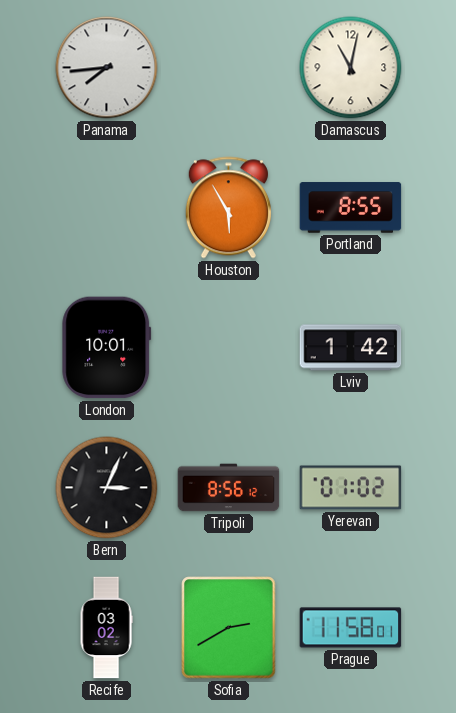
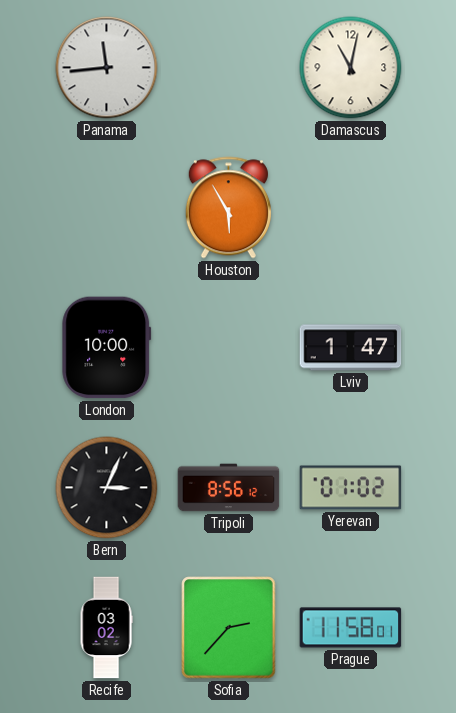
Panama: 7:44 -> 11:44 (107, 68)
Portland: 8:55 -> none (351, 208)
London: 10:01 -> 10:00 (107, 348)
Lviv: 1:42 -> 1:47 (351, 348)
Sofia: 2:40 -> 2:37 (229, 628)
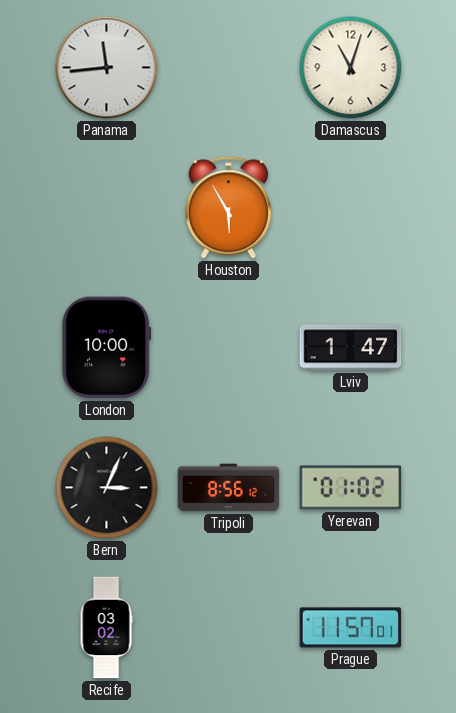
Damascus: 11:02 -> 11:03 (351, 68)
Sofia: 2:37 -> none (229, 628)
Prague: 11:58 -> 11:57 (351, 628)
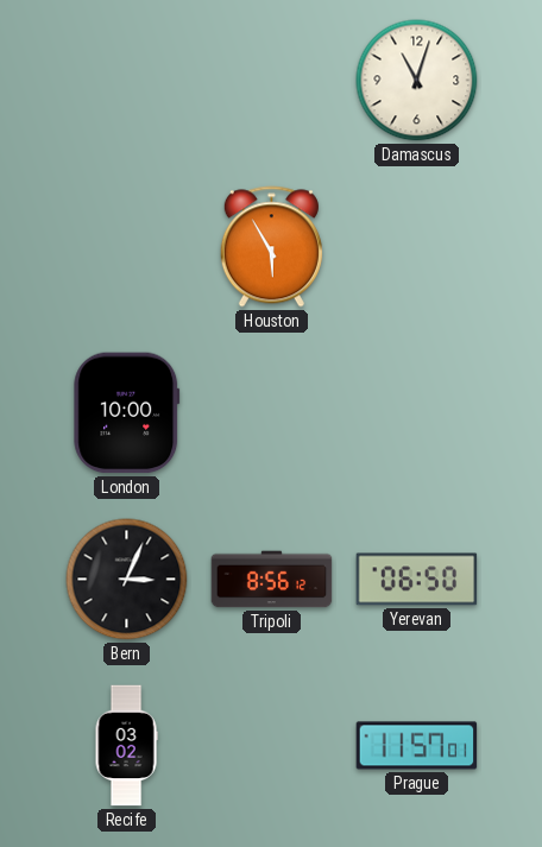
Panama: 11:44 -> none (107, 68)
Lviv: 1:47 -> none (351, 348)
Yerevan: 01:02 -> 06:50 (417, 580)
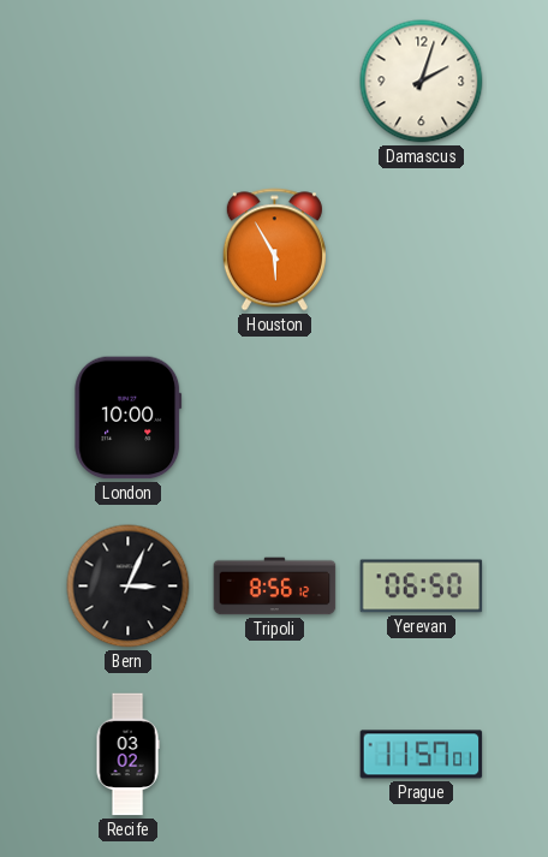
Damascus: 11:03 -> 2:03 (422, 82)
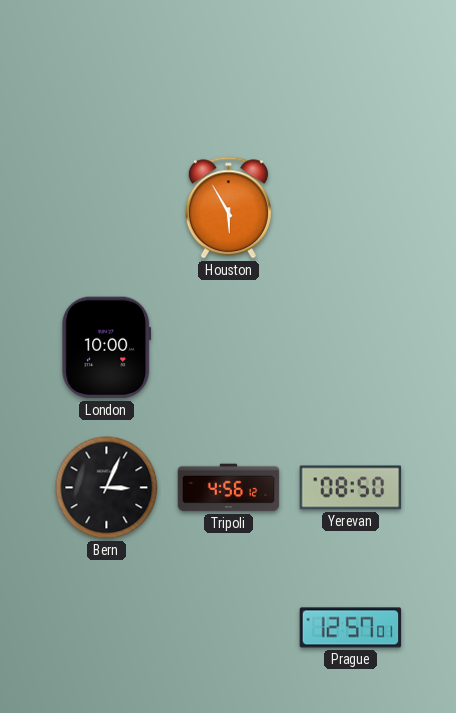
Damascus: 2:03 -> none (422, 82)
Tripoli: 8:56 -> 4:56 (229, 488)
Yerevan: 06:50 -> 08:50 (351, 488)
Recife: 03:02 -> none (127, 755)
Prague: 11:57 -> 12:57 (351, 628)
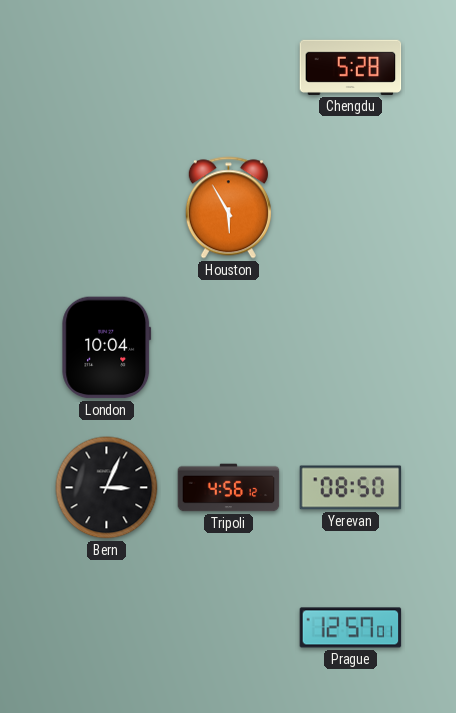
Chengdu: none -> 5:28 (351, 67)
London: 10:00 -> 10:04 (107, 348)
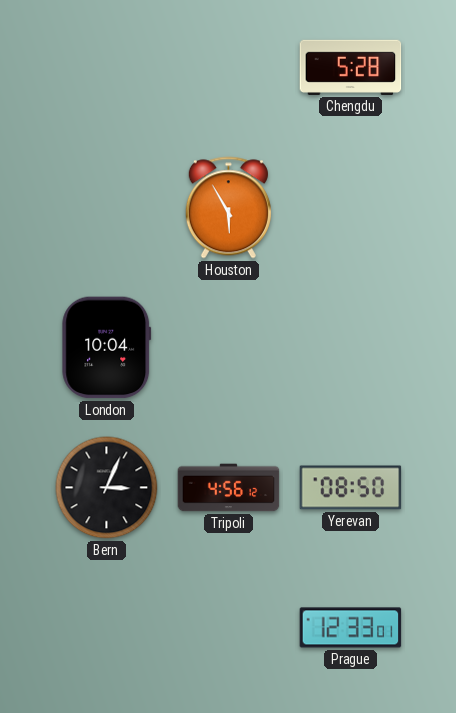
Prague: 12:57 -> 12:33 (351, 628)
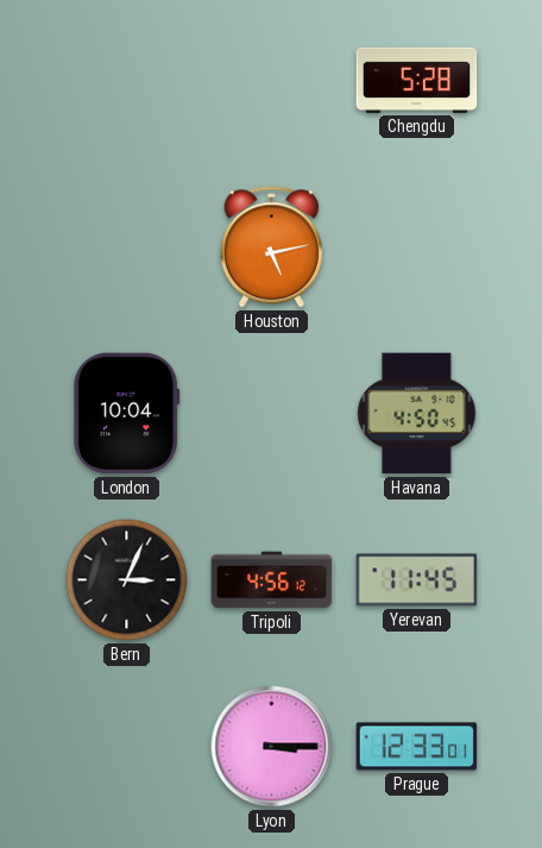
Houston: 5:55 -> 5:13 (271, 247)
Havana: none -> 4:50 (417, 414)
Yerevan: 08:50 -> 11:45 (417, 580)
Lyon: none -> 3:15 (272, 747)
